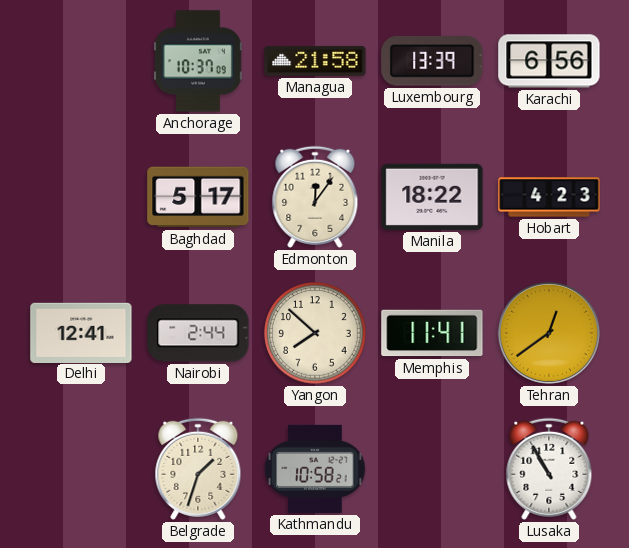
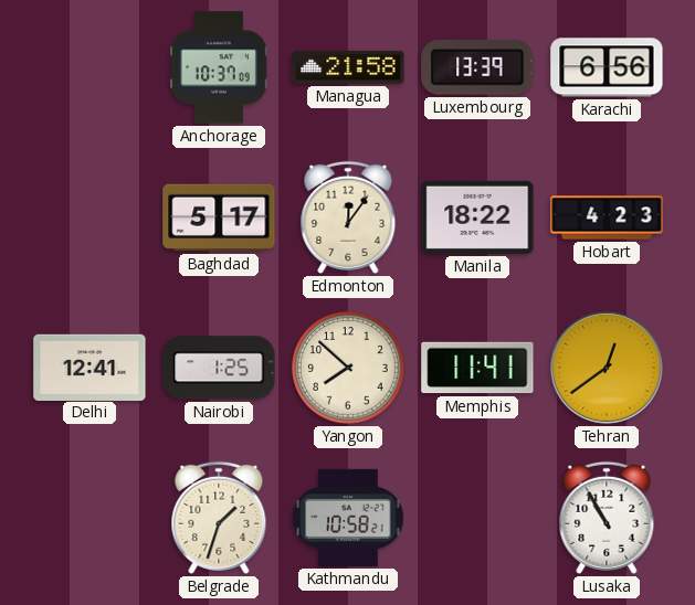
Nairobi: 2:44 -> 1:25 (219, 368)
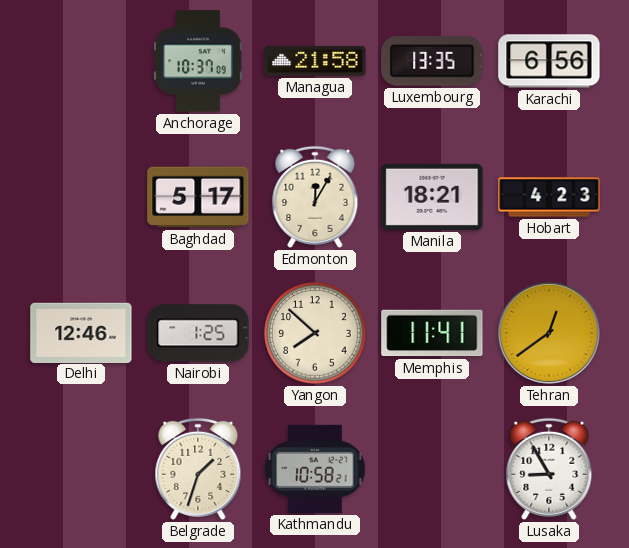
Luxembourg: 13:39 -> 13:35 (432, 61)
Edmonton: 12:06 -> 12:05 (315, 197)
Manila: 18:22 -> 18:21 (432, 197)
Delhi: 12:41 -> 12:46 (81, 332)
Lusaka: 10:55 -> 8:55 (549, 469)
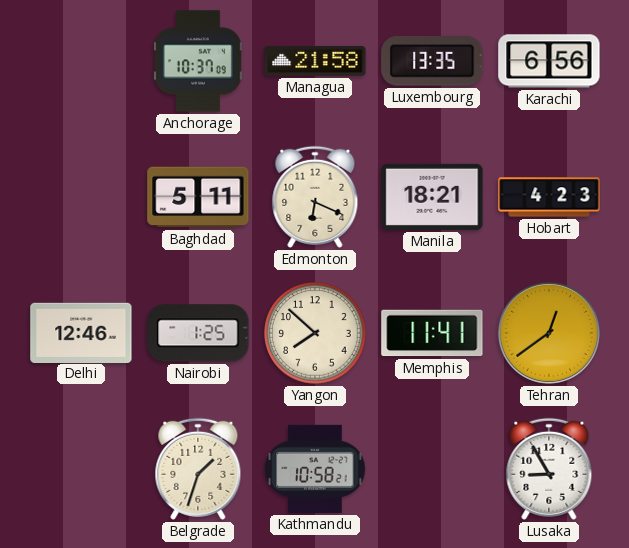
Baghdad: 5:17 -> 5:11 (198, 197)
Edmonton: 12:05 -> 6:19 (315, 197)
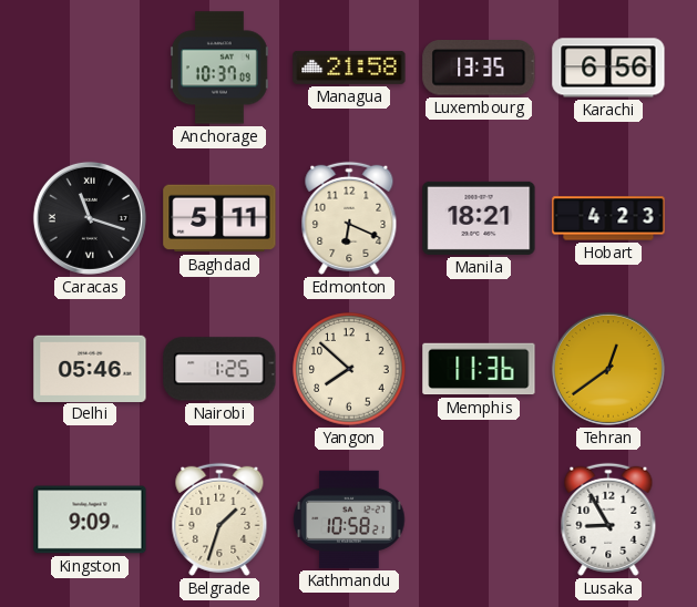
Caracas: none -> 11:18 (90, 218)
Delhi: 12:46 -> 05:46 (90, 368)
Memphis: 11:41 -> 11:36 (479, 369)
Kingston: none -> 9:09 (90, 519)
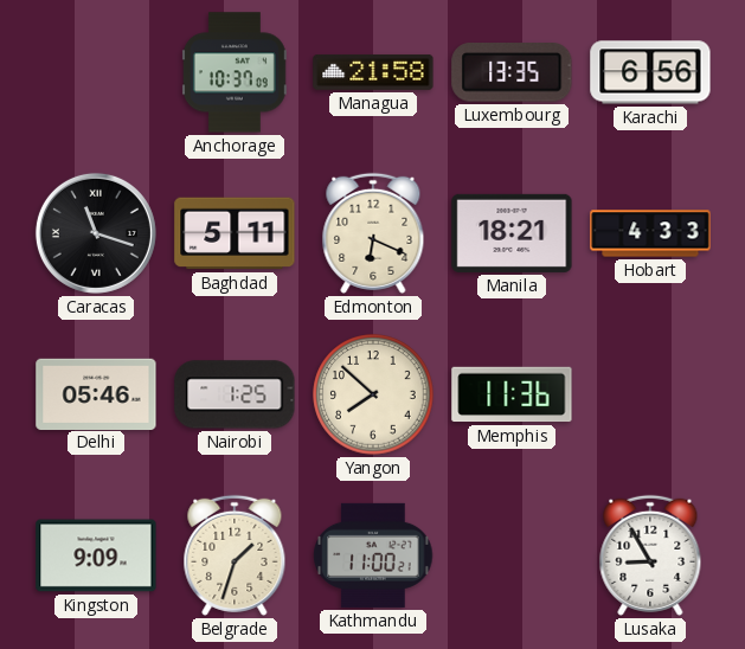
Hobart: 4:23 -> 4:33 (650, 233)
Tehran: 12:39 -> none (608, 369)
Kathmandu: 10:58 -> 11:00 (373, 555)
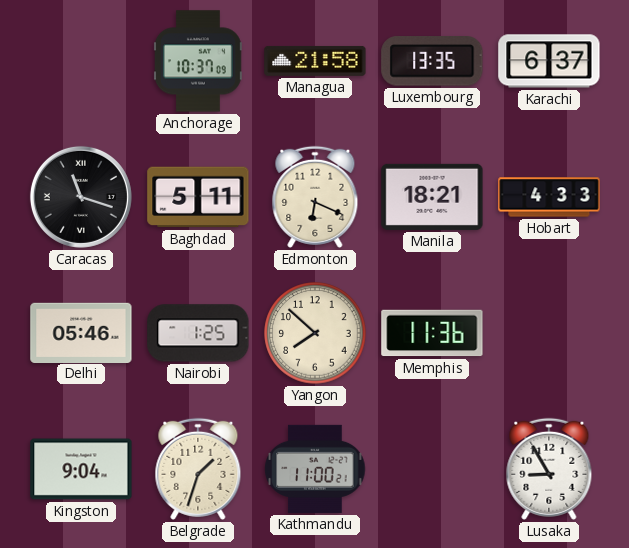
Karachi: 6:56 -> 6:37 (549, 61)
Kingston: 9:09 -> 9:04 (81, 469)
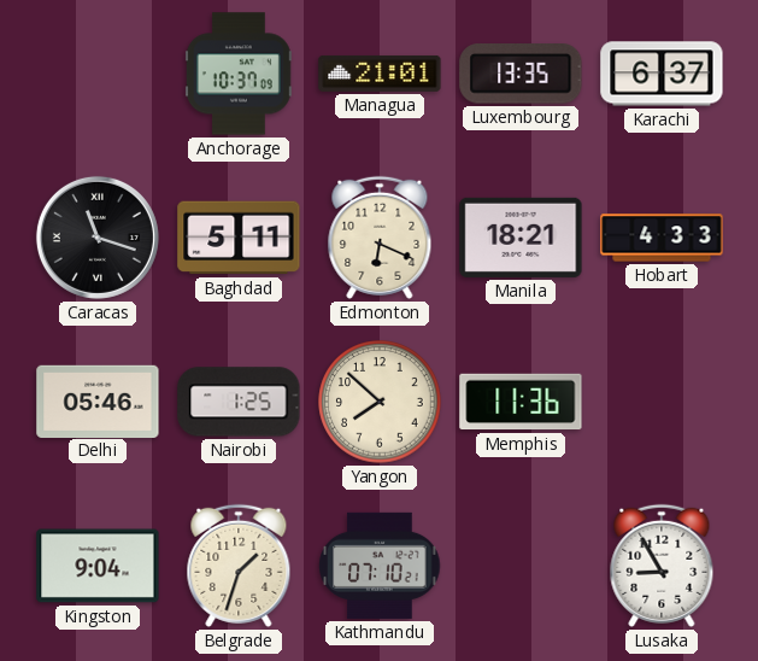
Managua: 21:58 -> 21:01 (380, 74)
Kathmandu: 11:00 -> 07:10 (380, 566)
